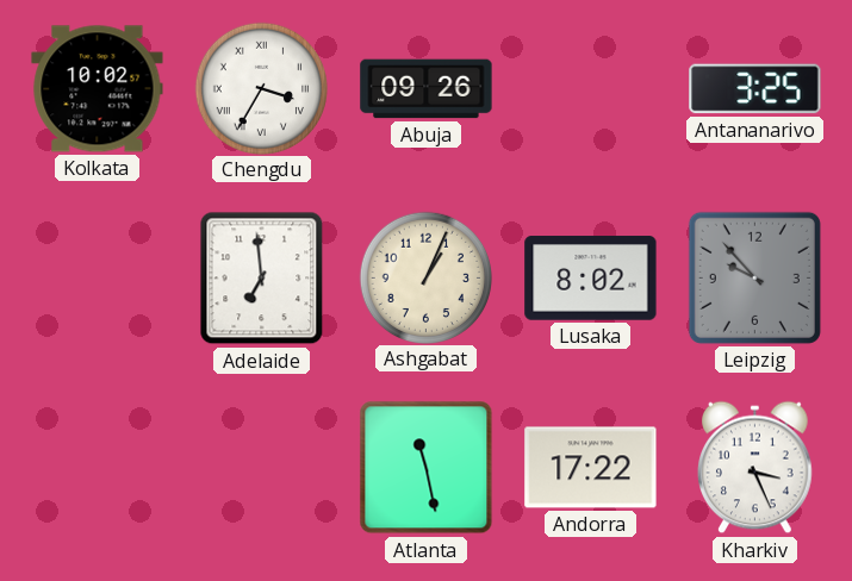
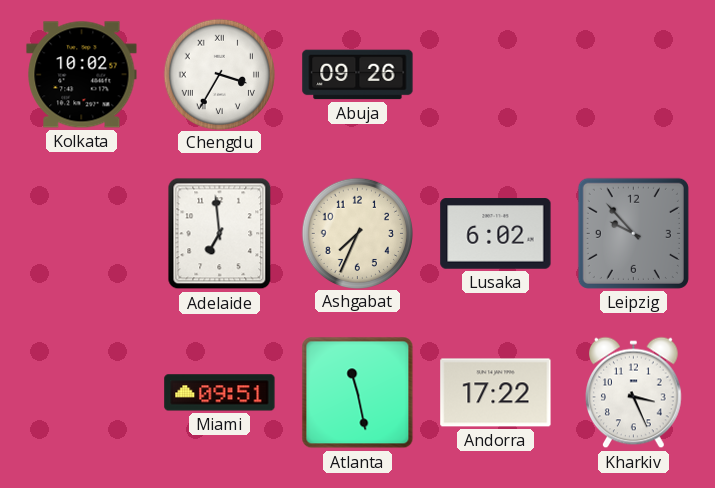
Antananarivo: 3:25 -> none (755, 89)
Ashgabat: 1:04 -> 7:34 (357, 233)
Lusaka: 8:02 -> 6:02 (496, 234)
Miami: none -> 09:51 (220, 393)
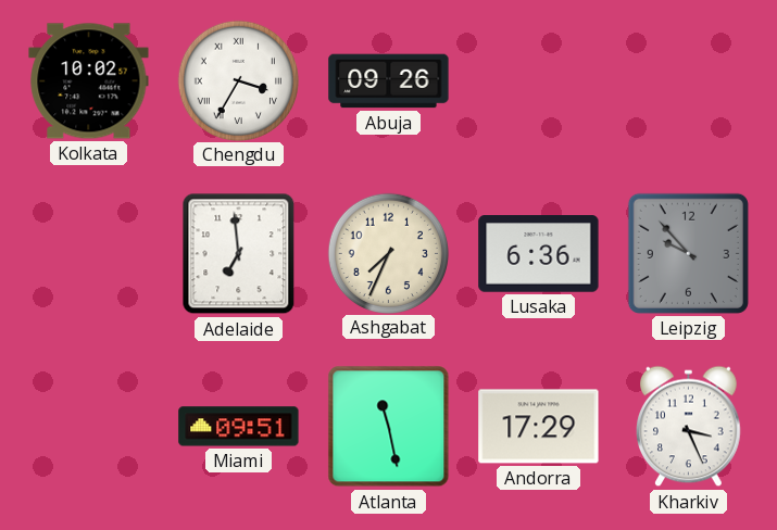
Lusaka: 6:02 -> 6:36 (539, 254)
Andorra: 17:22 -> 17:29 (539, 427)
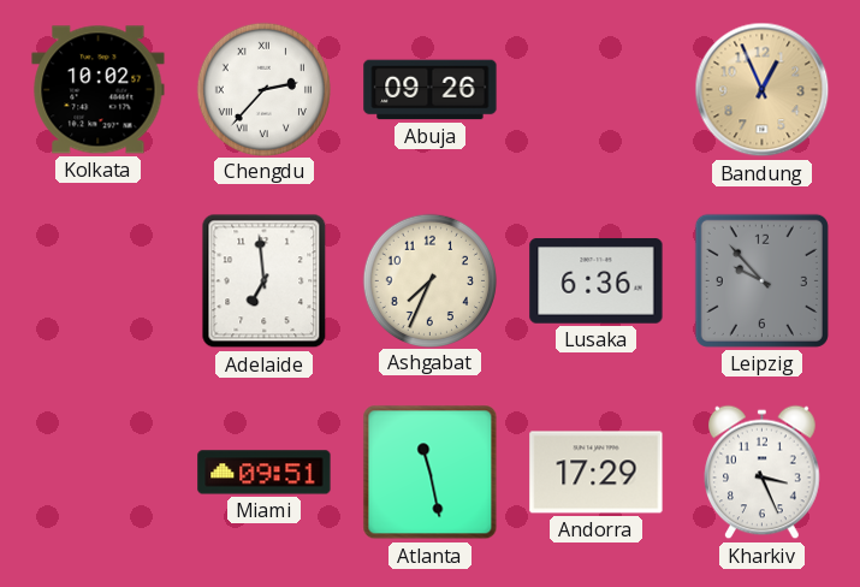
Chengdu: 3:35 -> 2:37 (263, 89)
Bandung: none -> 12:56 (763, 90)
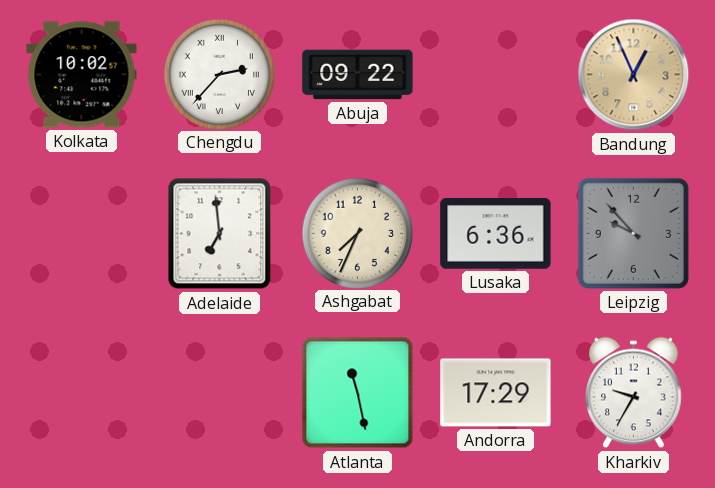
Abuja: 09:26 -> 09:22 (358, 75)
Miami: 09:51 -> none (265, 473)
Kharkiv: 3:26 -> 9:35 (634, 393)
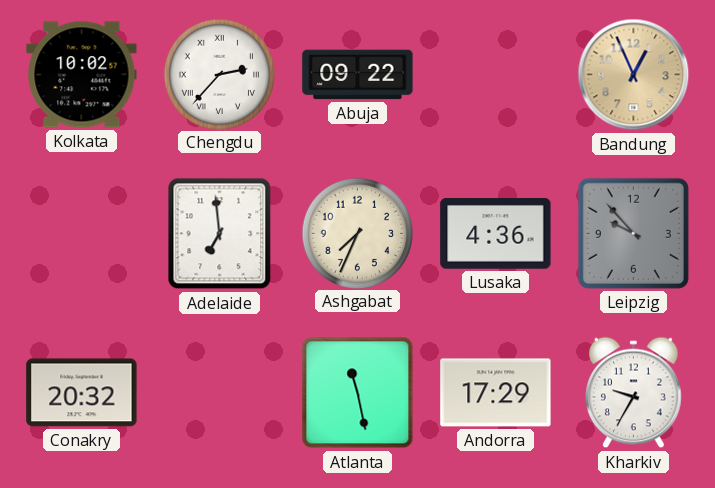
Lusaka: 6:36 -> 4:36 (496, 234)
Conakry: none -> 20:32 (82, 393)
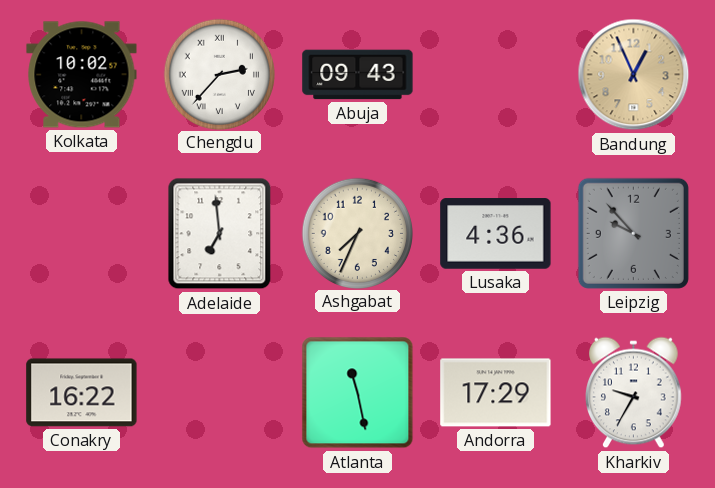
Abuja: 09:22 -> 09:43 (358, 75)
Conakry: 20:32 -> 16:22 (82, 393)
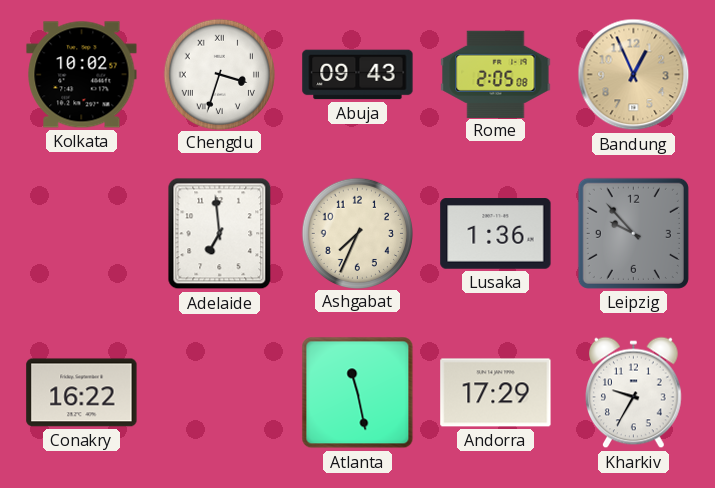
Chengdu: 2:37 -> 3:33 (219, 74)
Rome: none -> 2:05 (496, 74)
Lusaka: 4:36 -> 1:36 (496, 234)
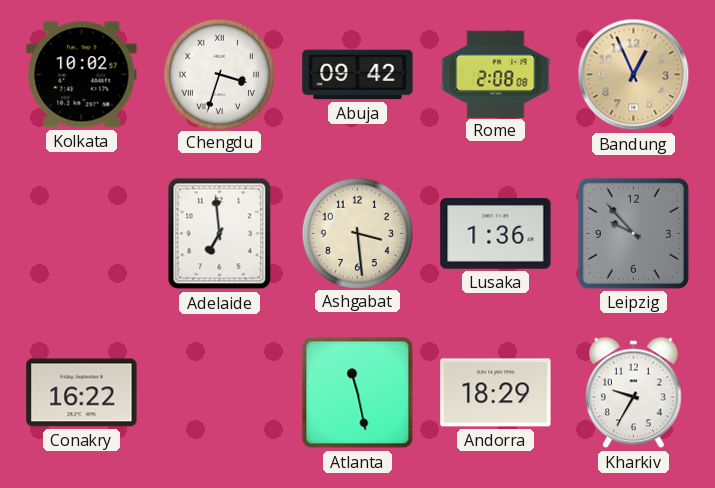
Abuja: 09:43 -> 09:42 (358, 75)
Rome: 2:05 -> 2:08 (496, 74)
Ashgabat: 7:34 -> 3:29 (357, 233)
Andorra: 17:29 -> 18:29 (496, 393)
